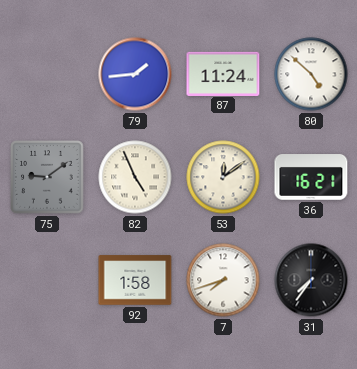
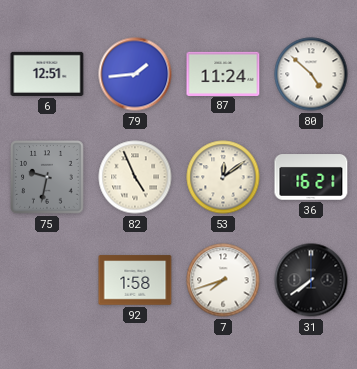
6: none -> 12:51 (47, 74)
75: 9:09 -> 9:32 (47, 177)
31: 7:36 -> 7:39 (311, 280)
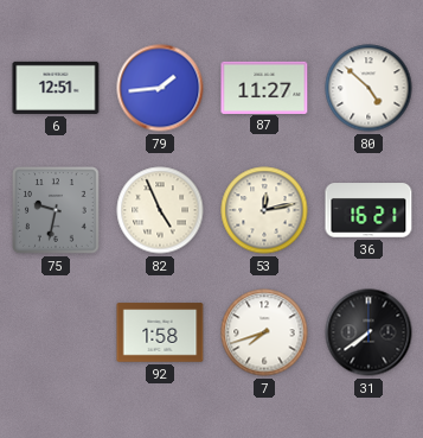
87: 11:24 -> 11:27 (264, 87)
53: 12:09 -> 12:13 (264, 210)
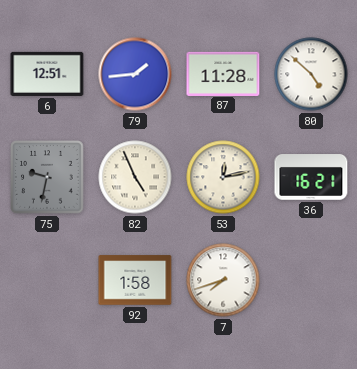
87: 11:27 -> 11:28 (223, 73)
31: 7:39 -> none (368, 332)
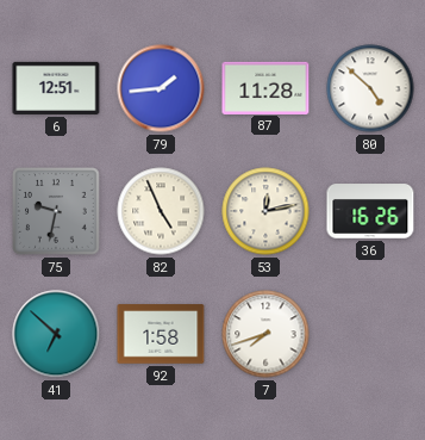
36: 16:21 -> 16:26 (370, 211)
41: none -> 6:52 (56, 334)
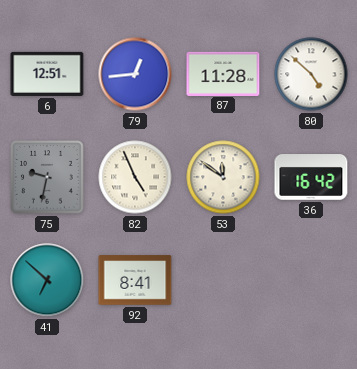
79: 1:44 -> 12:44 (135, 74)
53: 12:13 -> 11:51 (223, 177)
36: 16:26 -> 16:42 (311, 177)
92: 1:58 -> 8:41 (135, 280)
7: 7:42 -> none (265, 334)
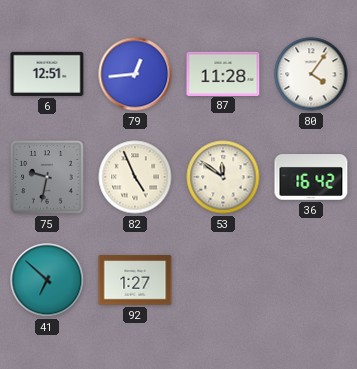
80: 4:52 -> 4:06 (311, 74)
92: 8:41 -> 1:27 (135, 280)
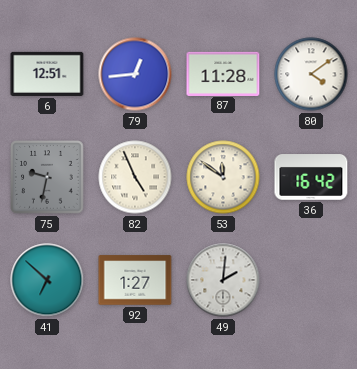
80: 4:06 -> 4:09 (311, 74)
49: none -> 2:01 (223, 280)
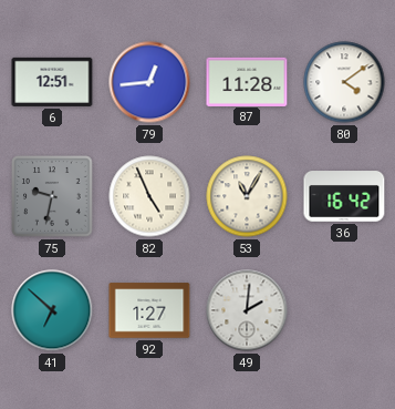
53: 11:51 -> 11:05 (247, 196)
